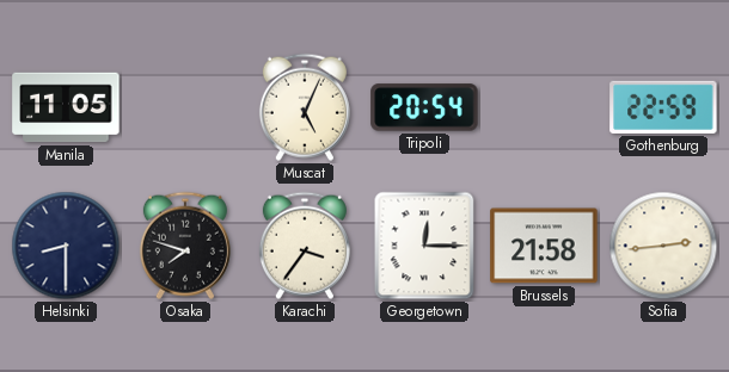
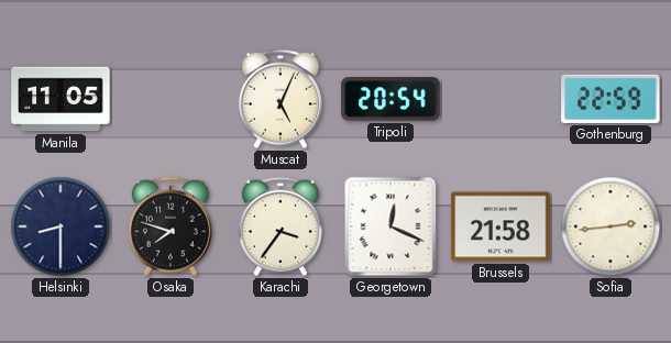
Georgetown: 12:15 -> 12:19 (391, 226)
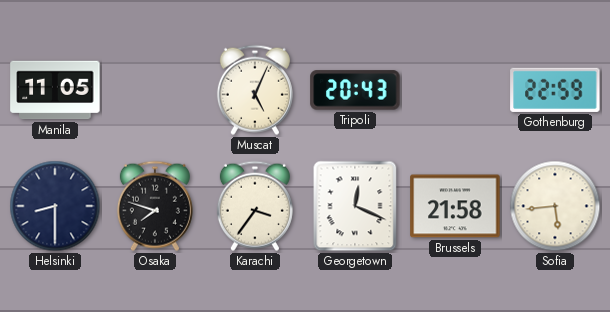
Tripoli: 20:54 -> 20:43 (355, 90)
Sofia: 2:44 -> 5:44 (555, 206)
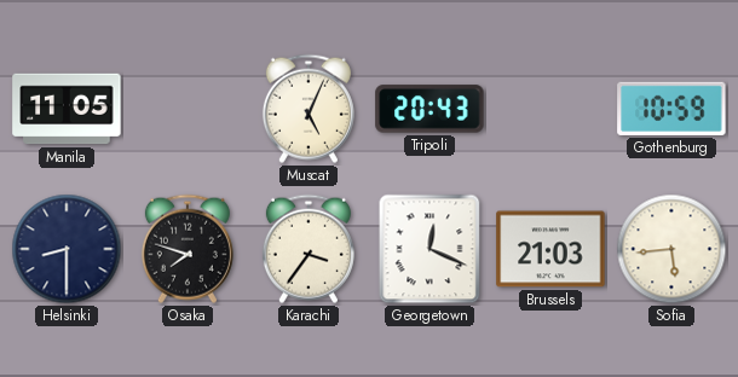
Gothenburg: 22:59 -> 10:59 (671, 109)
Brussels: 21:58 -> 21:03 (550, 249)
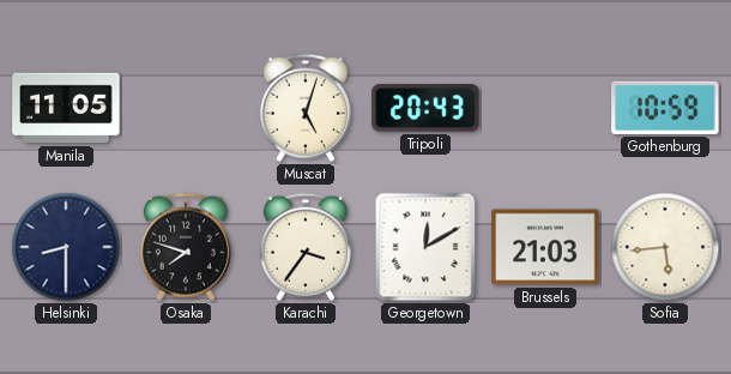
Muscat: 5:04 -> 5:03 (306, 108)
Georgetown: 12:19 -> 12:10 (425, 247)
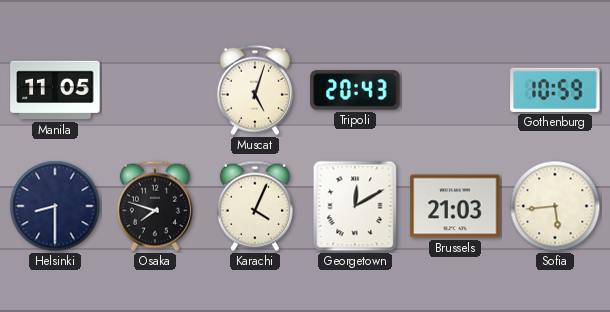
Karachi: 3:36 -> 4:04 (255, 206)
